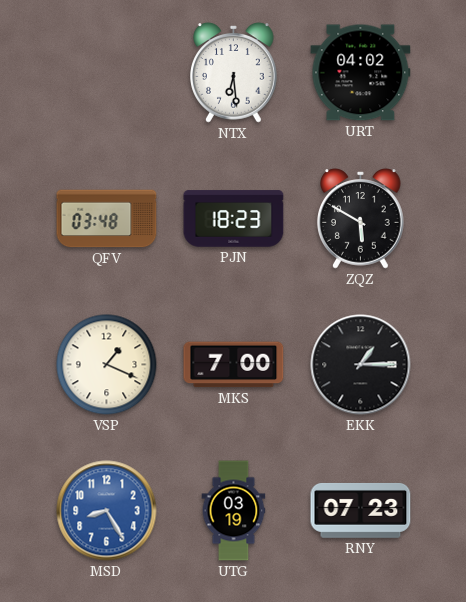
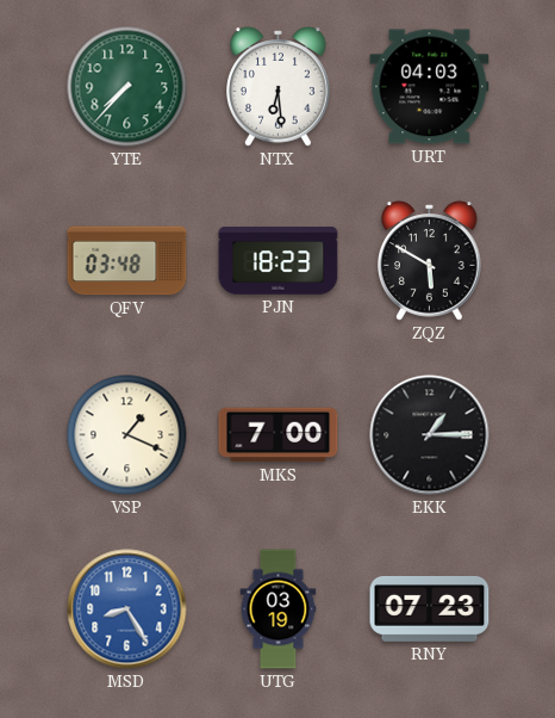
YTE: none -> 7:37 (127, 87)
URT: 04:02 -> 04:03 (430, 87)
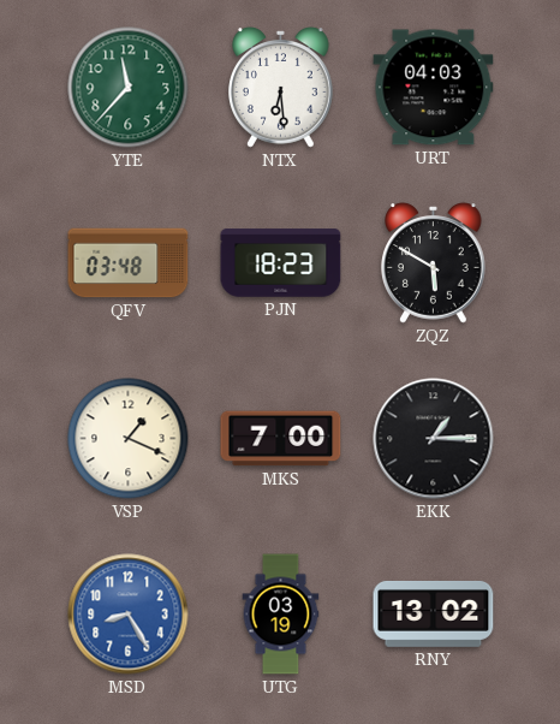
YTE: 7:37 -> 11:37 (129, 88)
RNY: 07:23 -> 13:02 (434, 615)
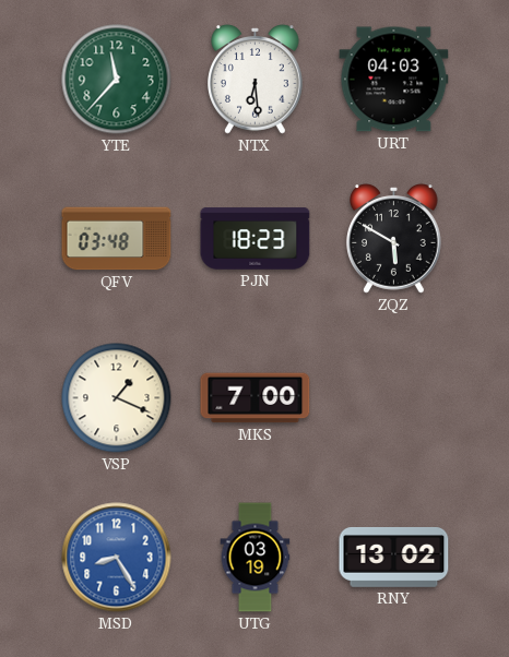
EKK: 1:15 -> none (434, 439)
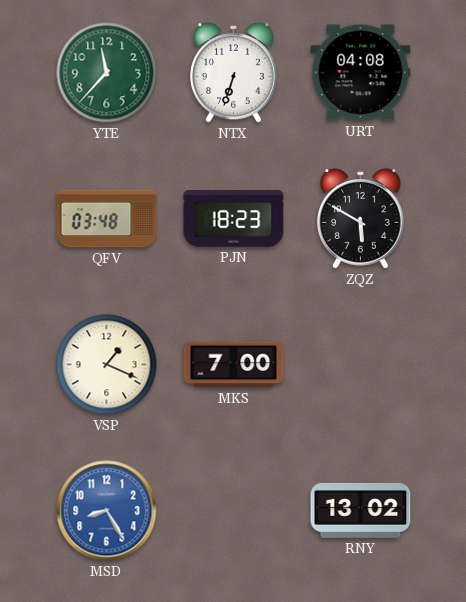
NTX: 6:29 -> 6:33 (234, 73)
URT: 04:03 -> 04:08 (361, 73)
UTG: 03:19 -> none (256, 558)
